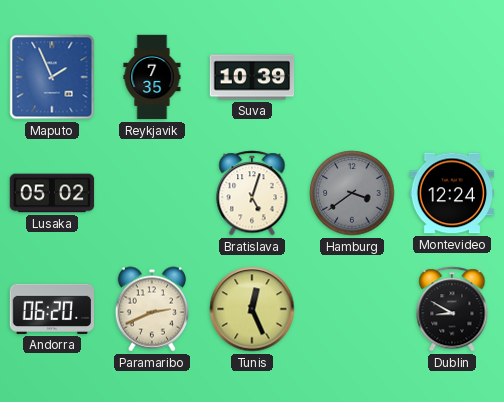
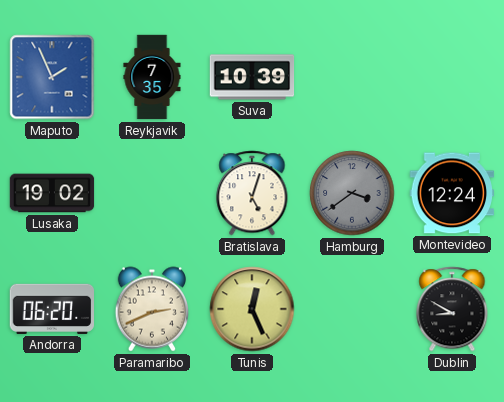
Lusaka: 05:02 -> 19:02 (52, 193)
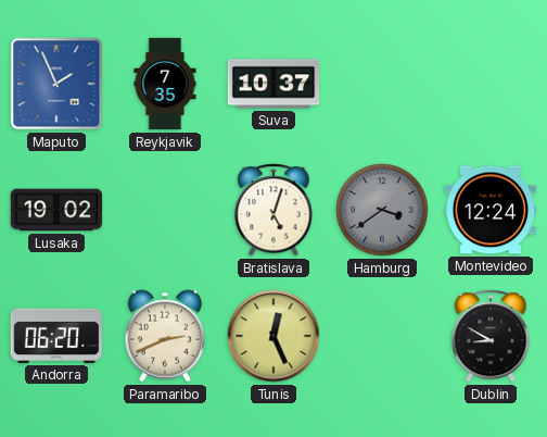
Suva: 10:39 -> 10:37 (273, 84)
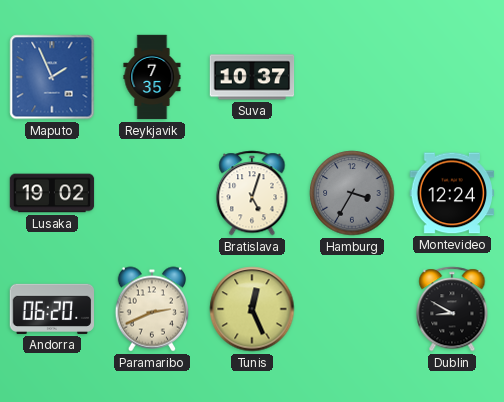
Hamburg: 3:39 -> 3:35 (352, 193)
